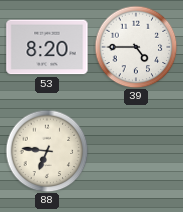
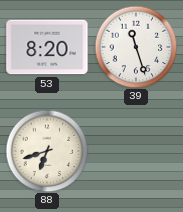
39: 4:45 -> 11:27 (136, 47)
88: 6:46 -> 6:42 (47, 151)
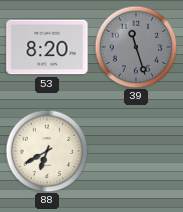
39 dial: white -> grey (136, 47)
88: 6:42 -> 6:40 (47, 151)
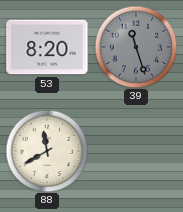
88: 6:40 -> 11:40 (47, 151)
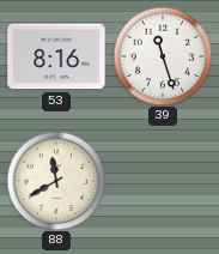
53: 8:20 -> 8:16 (56, 56)
39 dial: grey -> white (163, 56)
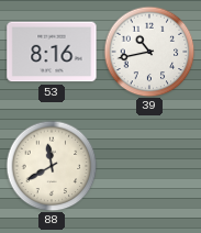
39: 11:27 -> 10:43 (149, 52)
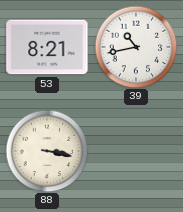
53: 8:16 -> 8:21 (47, 47)
88: 11:40 -> 3:17 (47, 151)
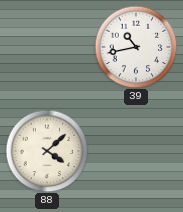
53: 8:21 -> none (47, 47)
88: 3:17 -> 4:08 (47, 151)
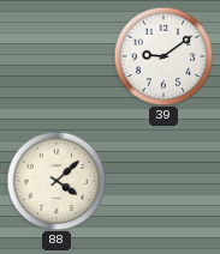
39: 10:43 -> 9:09 (163, 56)
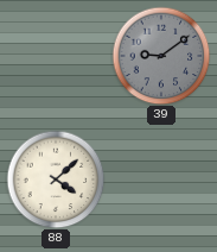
39 dial: white -> grey (161, 56)
